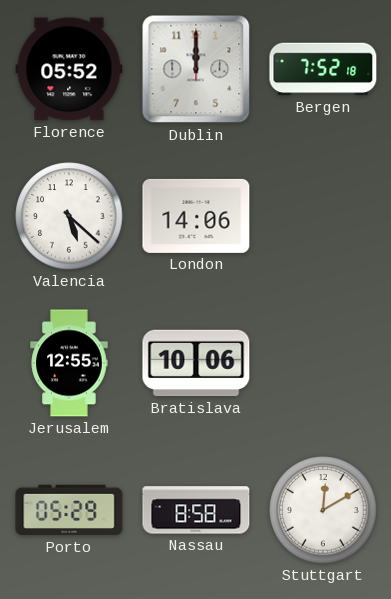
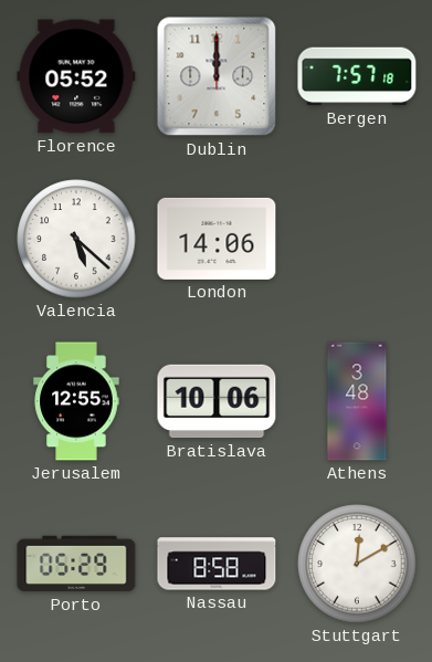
Bergen: 7:52 -> 7:57 (357, 76)
Athens: none -> 3:48 (357, 401)
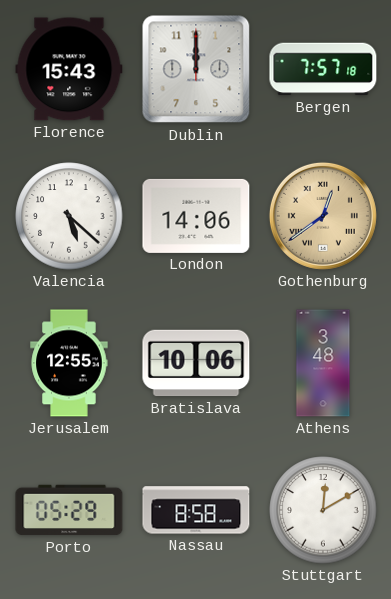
Florence: 05:52 -> 15:43 (69, 69)
Gothenburg: none -> 12:39 (323, 216)
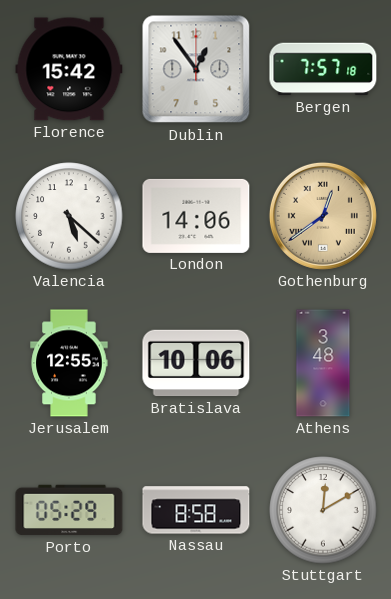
Florence: 15:43 -> 15:42 (69, 69)
Dublin: 12:00 -> 12:54 (196, 69)
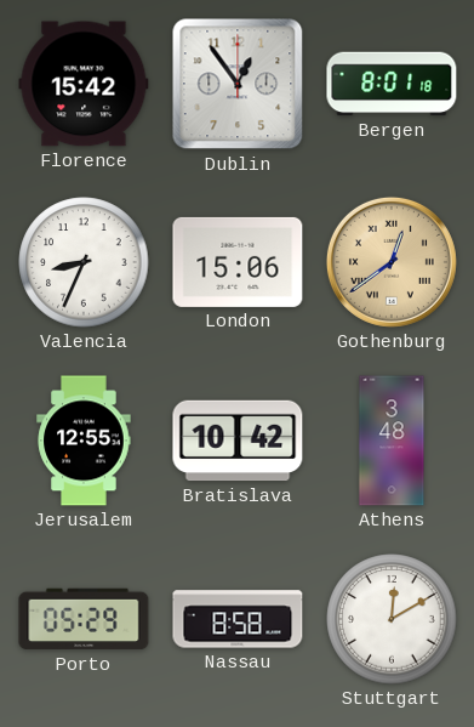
Bergen: 7:57 -> 8:01 (392, 84)
Valencia: 5:22 -> 8:34 (84, 262)
London: 14:06 -> 15:06 (238, 262)
Bratislava: 10:06 -> 10:42 (238, 441)
